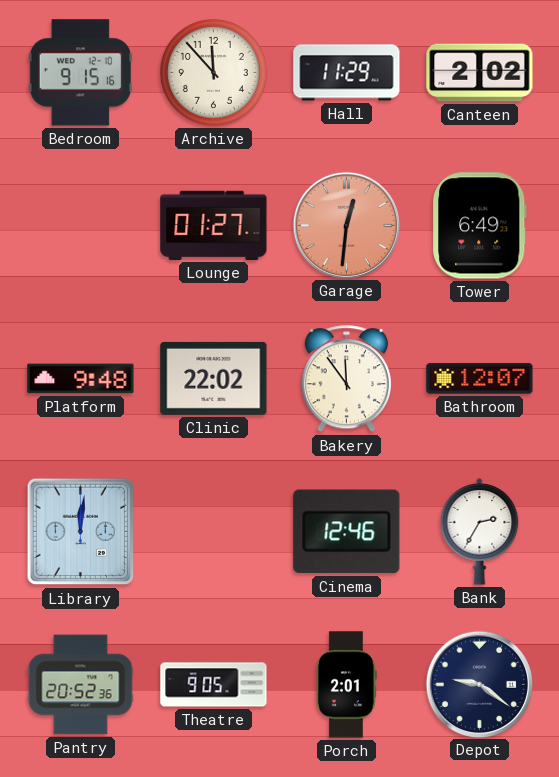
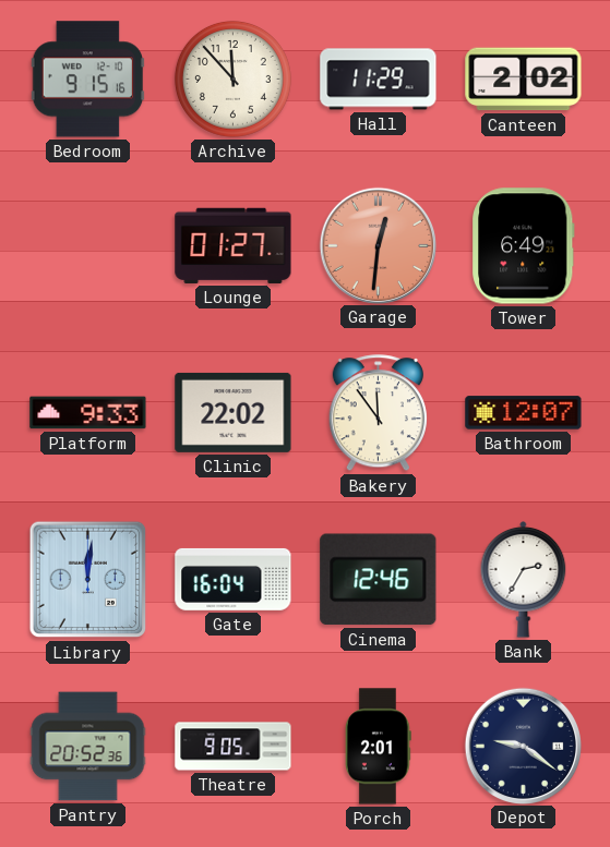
Platform: 9:48 -> 9:33 (88, 413)
Gate: none -> 16:04 (234, 579)
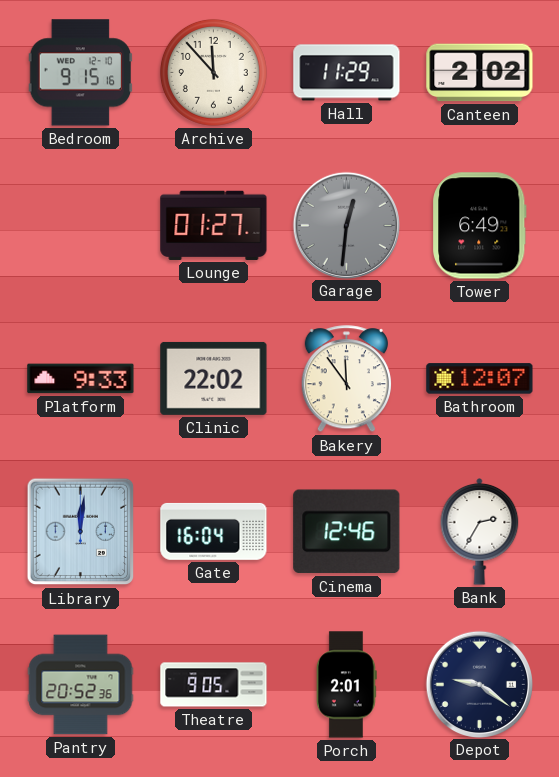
Garage dial: salmon -> grey (346, 225)
